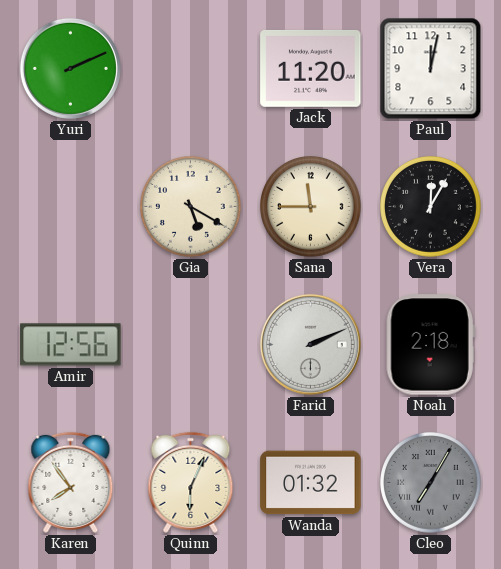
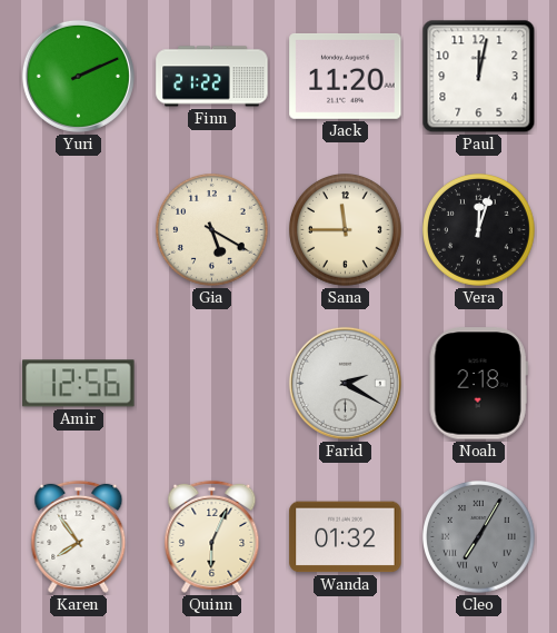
Finn: none -> 21:22 (212, 77)
Vera: 12:05 -> 12:03 (479, 230)
Farid: 2:11 -> 2:20 (345, 383)
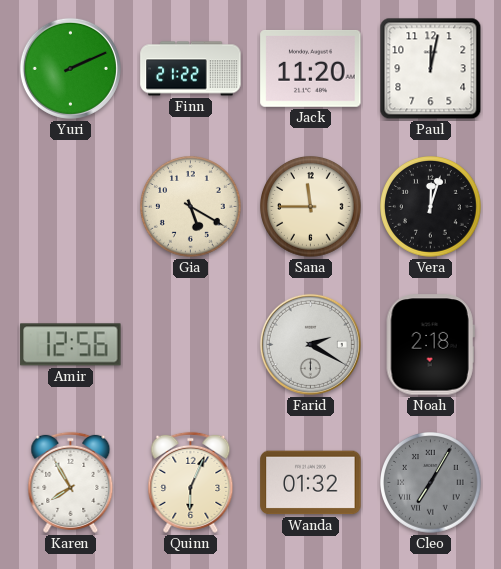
Karen: 7:54 -> 7:55 (71, 482)
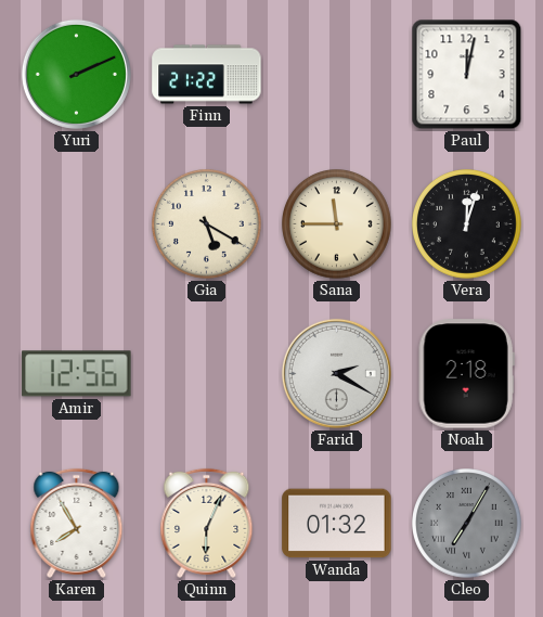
Jack: 11:20 -> none (311, 68)
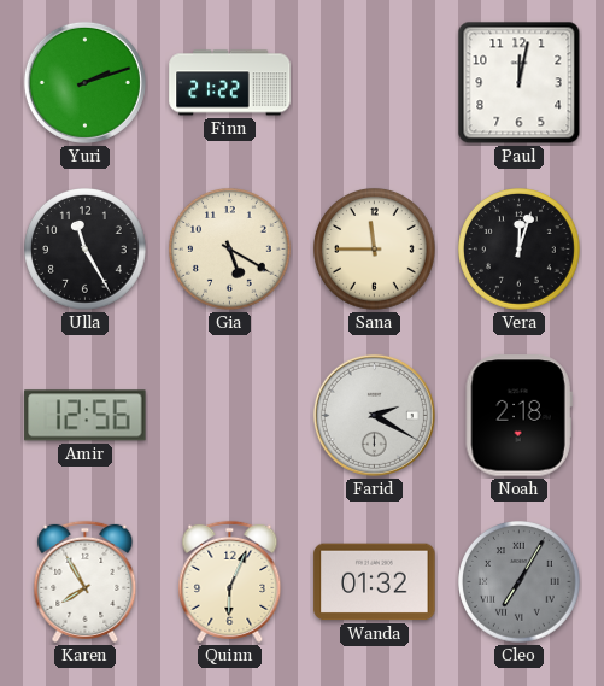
Yuri: 2:11 -> 2:12 (84, 82)
Ulla: none -> 11:25 (86, 250)
